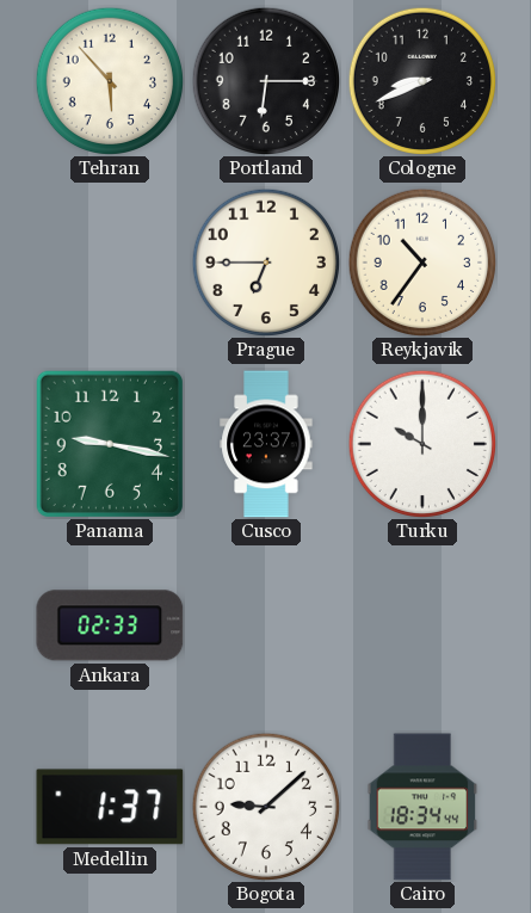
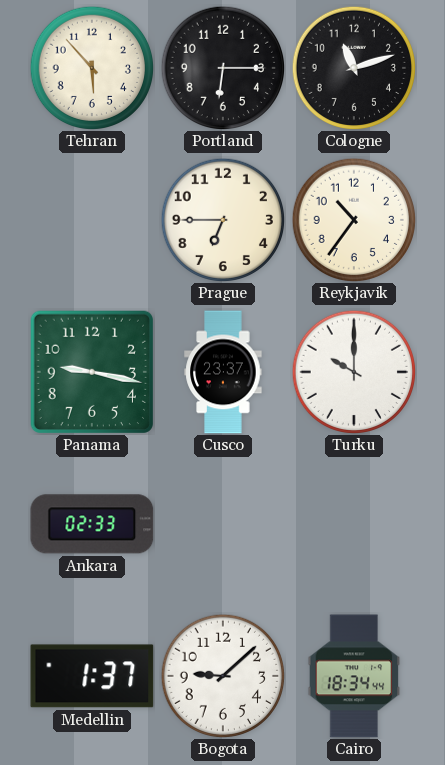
Cologne: 8:41 -> 11:12 (353, 67)
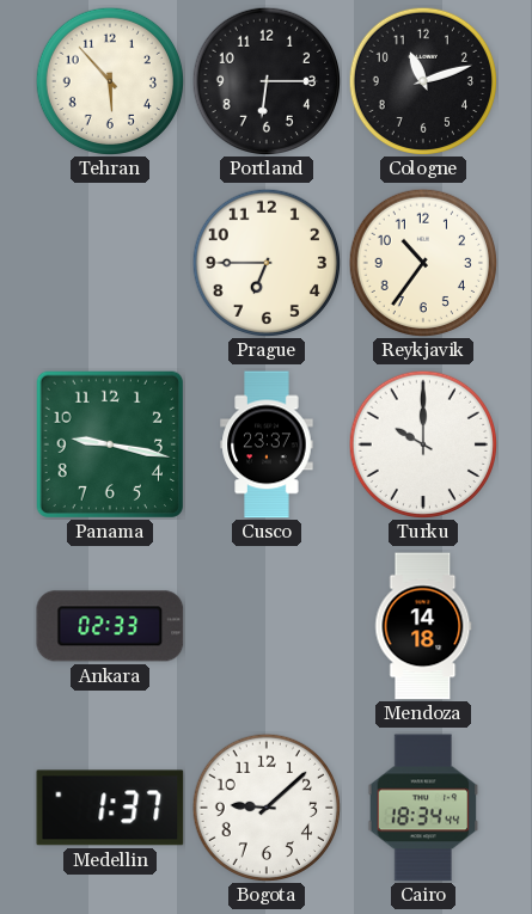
Mendoza: none -> 14:18 (423, 626)
